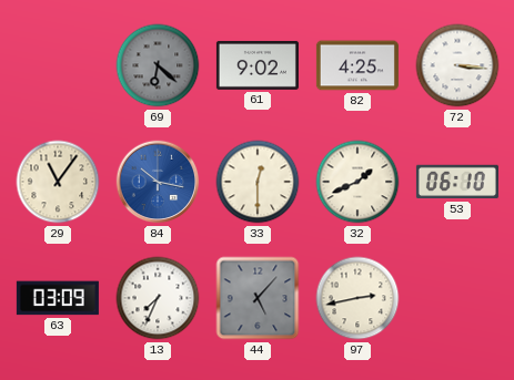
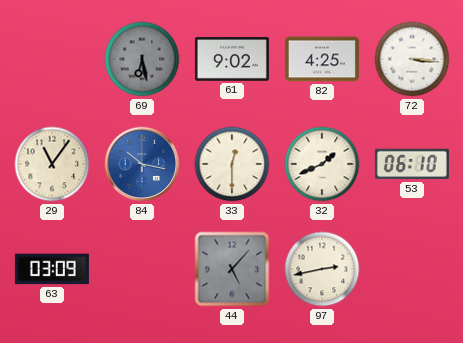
69: 6:22 -> 6:28 (142, 59)
13: 7:34 -> none (158, 298)
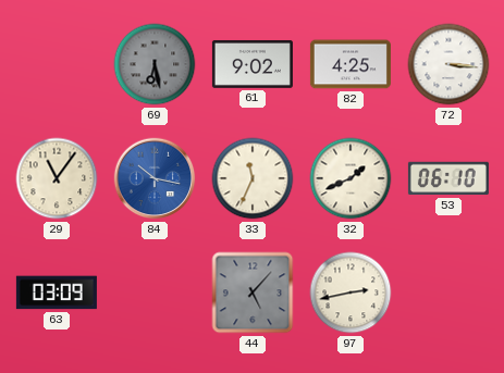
33: 12:30 -> 11:34 (253, 178)
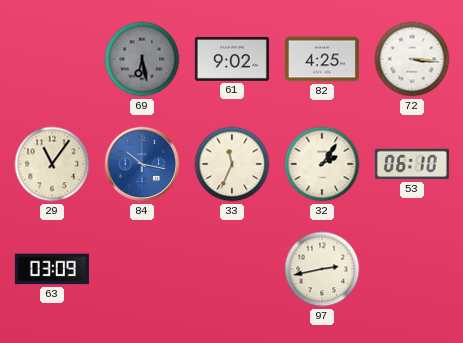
32: 1:41 -> 2:06 (322, 164)
44: 5:07 -> none (253, 293)
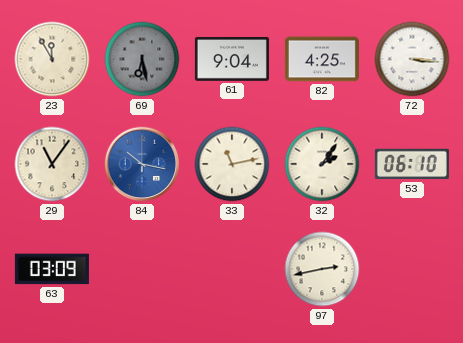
23: none -> 11:55 (52, 59)
61: 9:02 -> 9:04 (232, 59)
33: 11:34 -> 11:13 (232, 164)
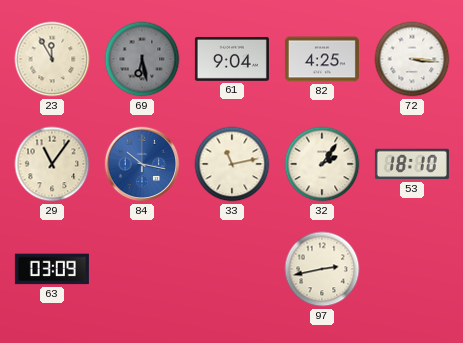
53: 06:10 -> 18:10 (412, 164)
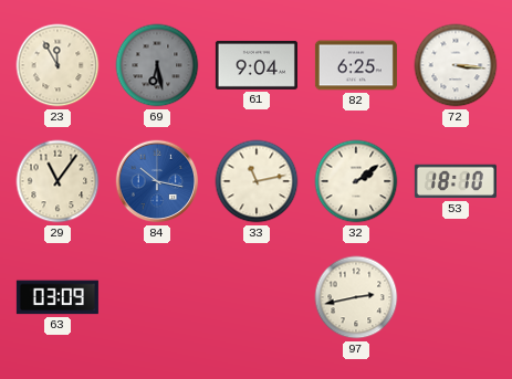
82: 4:25 -> 6:25 (356, 65)
32: 2:06 -> 2:09 (356, 181)
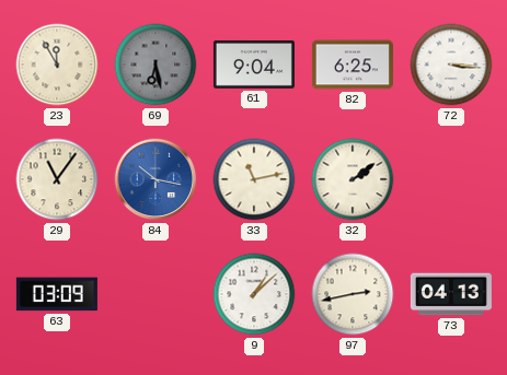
53: 18:10 -> none (456, 181)
9: none -> 1:08 (254, 294)
73: none -> 04:13 (451, 294)
